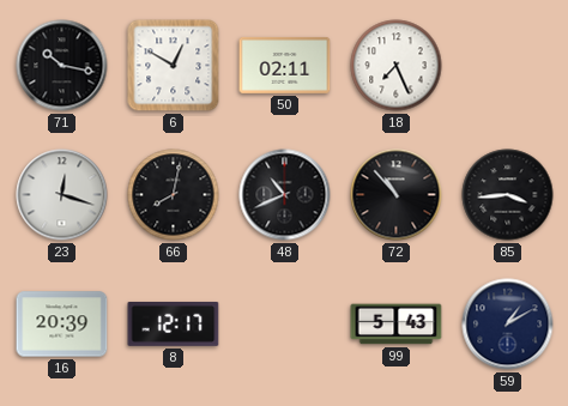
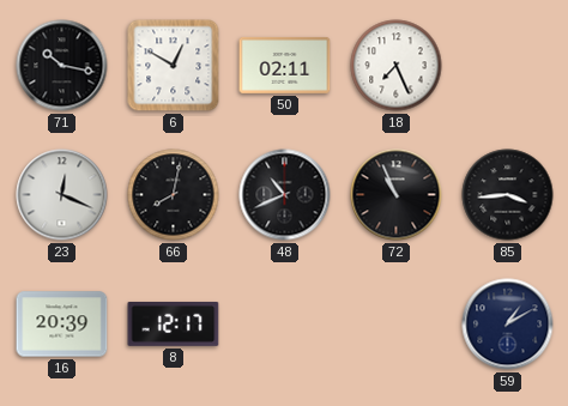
23: 12:18 -> 12:19 (62, 195)
72: 10:53 -> 10:56 (397, 195)
99: 5:43 -> none (397, 325)
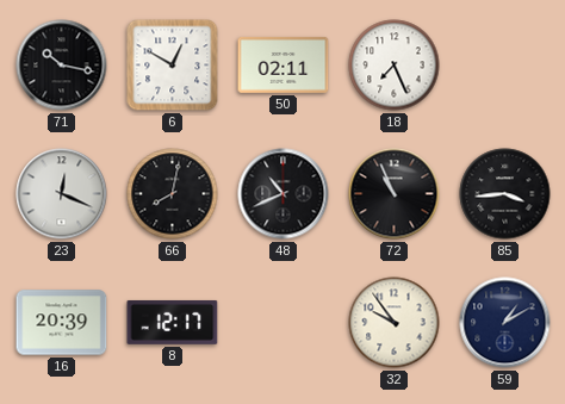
32: none -> 9:54 (395, 323)
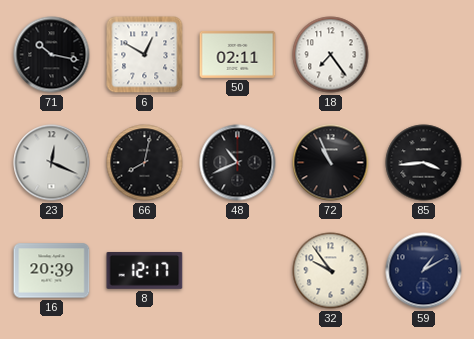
18: 7:26 -> 7:24 (331, 55)
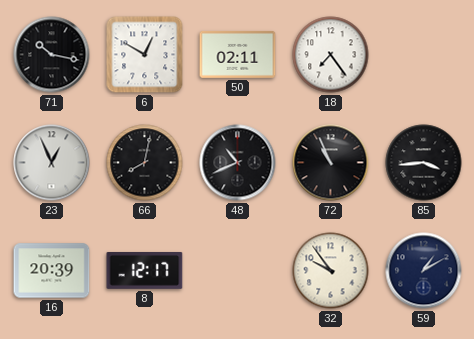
23: 12:19 -> 12:56 (52, 163)
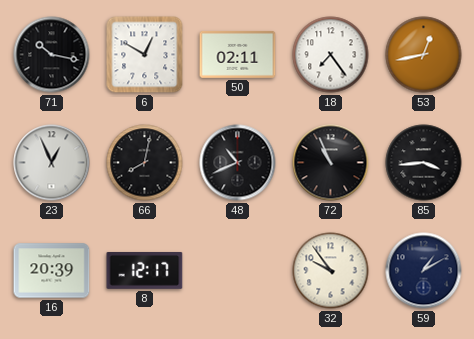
53: none -> 12:43 (424, 55)
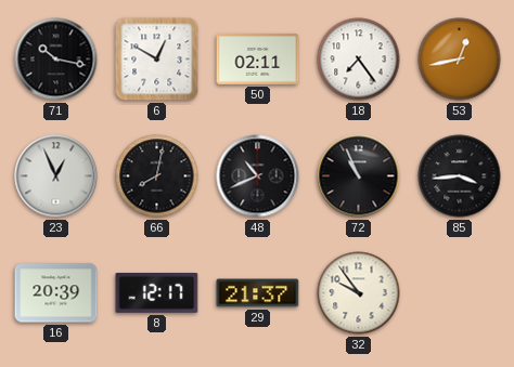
29: none -> 21:37 (258, 293)
59: 1:10 -> none (424, 271)
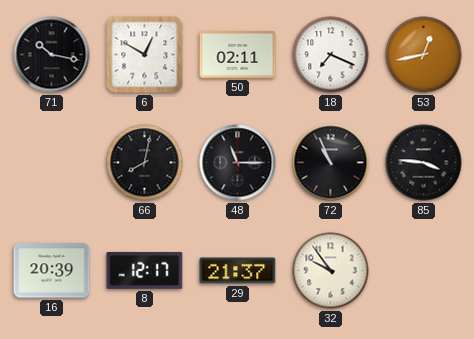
18: 7:24 -> 7:19 (331, 55)
23: 12:56 -> none (56, 176)
48: 10:41 -> 11:15 (238, 163)
85: 3:44 -> 3:46 (424, 163)
